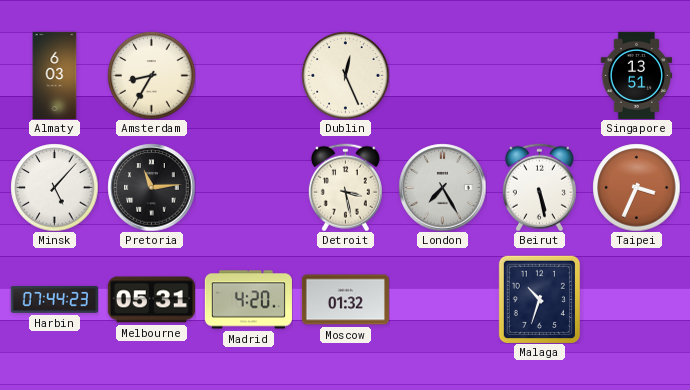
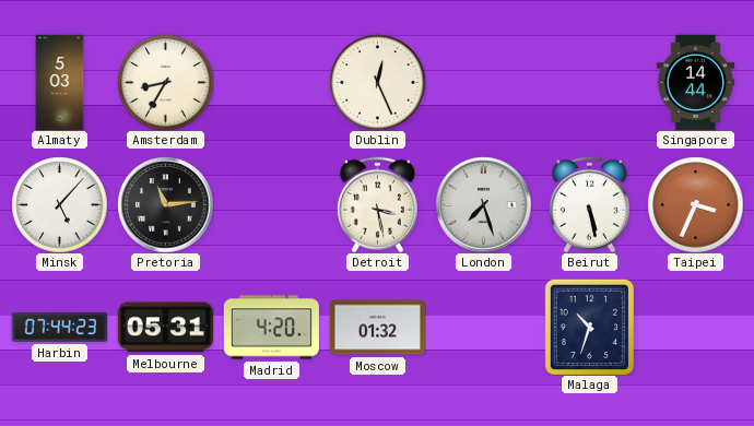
Almaty: 6:03 -> 5:03 (60, 82)
Singapore: 13:51 -> 14:44 (696, 82)
London: 7:25 -> 7:27 (483, 204)
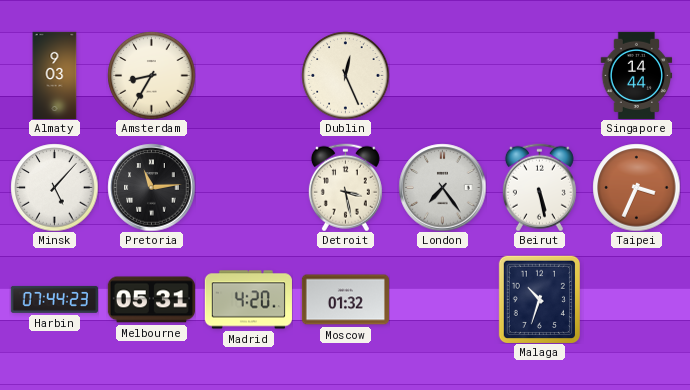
Almaty: 5:03 -> 9:03 (55, 75)
London: 7:27 -> 7:24 (442, 187)
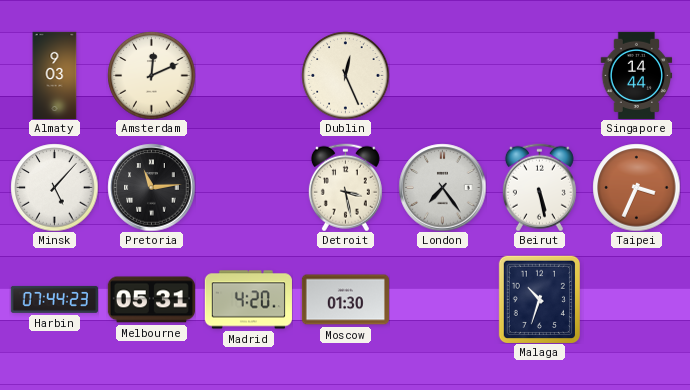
Amsterdam: 8:35 -> 12:11 (151, 75)
Moscow: 01:32 -> 01:30 (345, 300)
